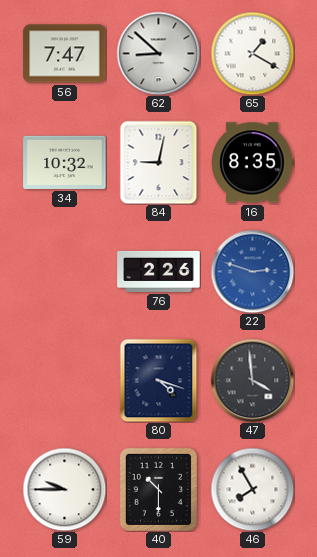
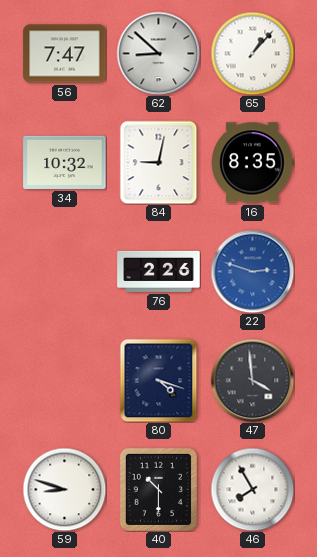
65: 1:20 -> 1:07 (252, 53)
59: 9:45 -> 8:48 (64, 489)
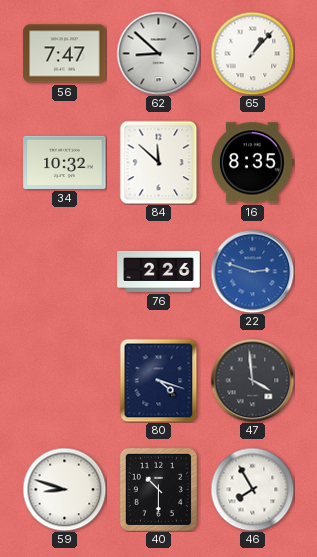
84: 9:02 -> 11:52 (159, 162)
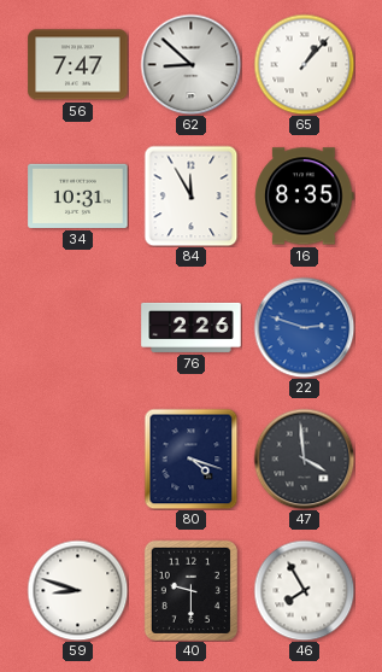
34: 10:32 -> 10:31 (78, 195)
84: 11:52 -> 11:55 (192, 195)
40: 10:30 -> 9:30 (190, 590)
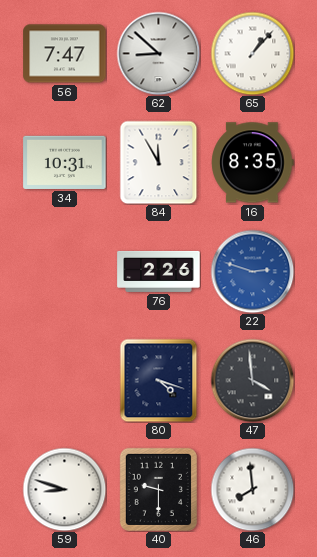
46: 7:55 -> 7:59 (252, 489)
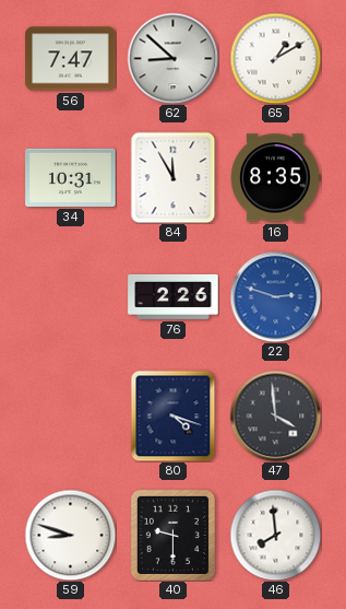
65: 1:07 -> 1:10 (275, 58)
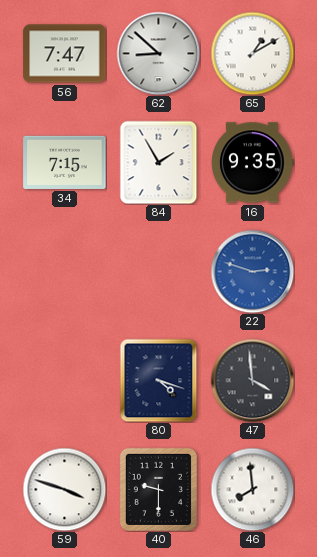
34: 10:31 -> 7:15 (65, 162)
84: 11:55 -> 1:55 (159, 162)
16: 8:35 -> 9:35 (253, 163)
76: 2:26 -> none (174, 296)
59: 8:48 -> 3:48 (64, 489)
